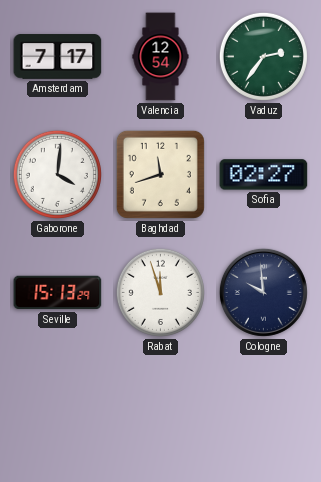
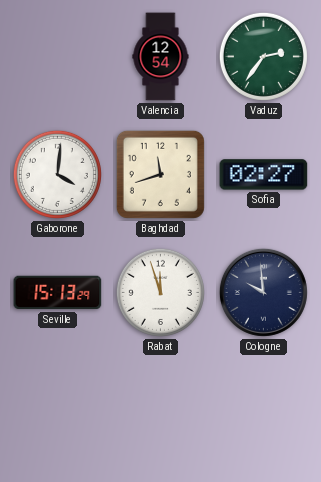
Amsterdam: 7:17 -> none (58, 57)
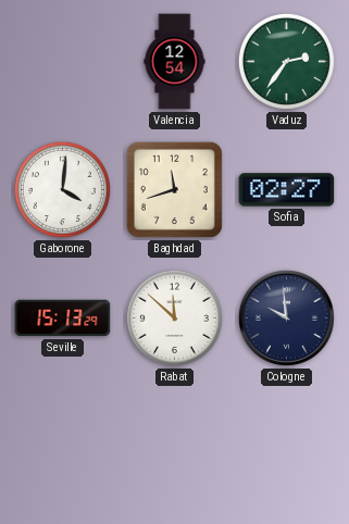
Rabat: 11:57 -> 11:52 (174, 317)
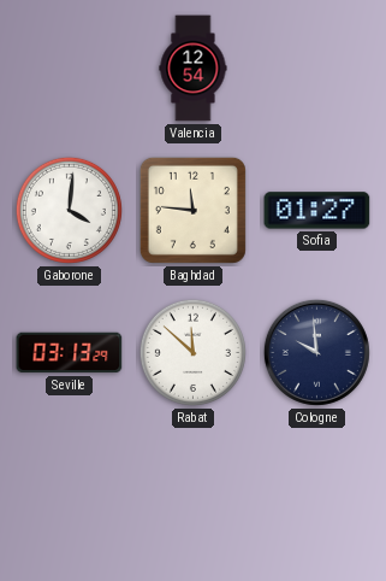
Vaduz: 2:36 -> none (286, 61)
Baghdad: 11:42 -> 11:46 (192, 210)
Sofia: 02:27 -> 01:27 (317, 211)
Seville: 15:13 -> 03:13 (70, 353)
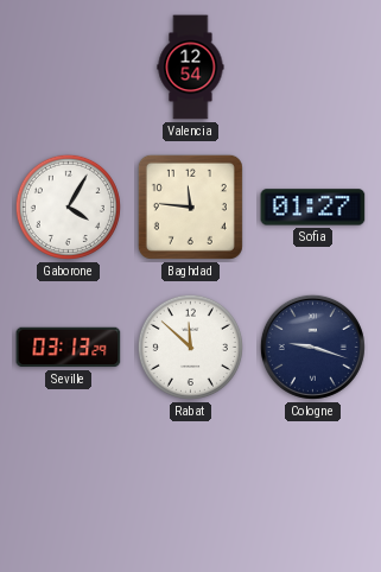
Gaborone: 4:01 -> 4:05 (68, 206)
Cologne: 9:59 -> 9:18 (312, 347)
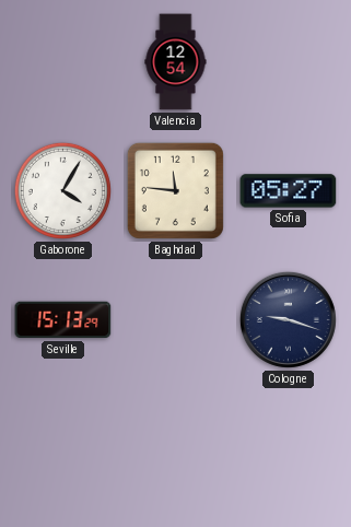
Sofia: 01:27 -> 05:27 (289, 191)
Seville: 03:13 -> 15:13 (63, 320)
Rabat: 11:52 -> none (190, 347)
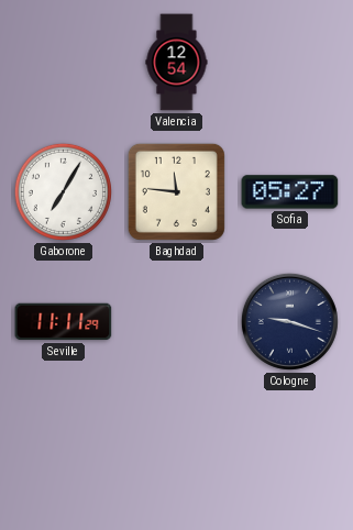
Gaborone: 4:05 -> 7:05 (63, 191)
Seville: 15:13 -> 11:11 (64, 322)
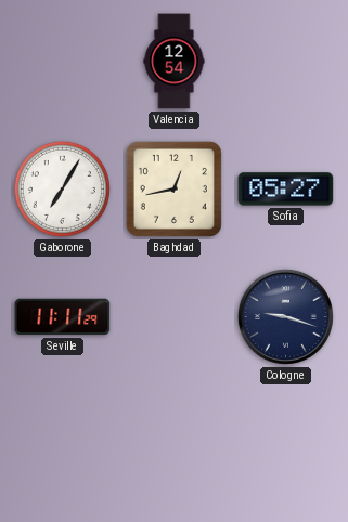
Baghdad: 11:46 -> 12:43 (173, 188)
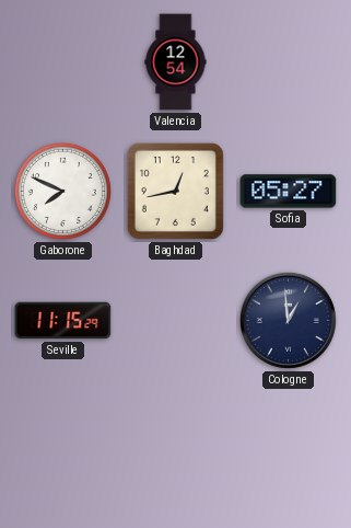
Gaborone: 7:05 -> 7:49 (62, 191)
Seville: 11:11 -> 11:15 (63, 321)
Cologne: 9:18 -> 12:59 (288, 320)
